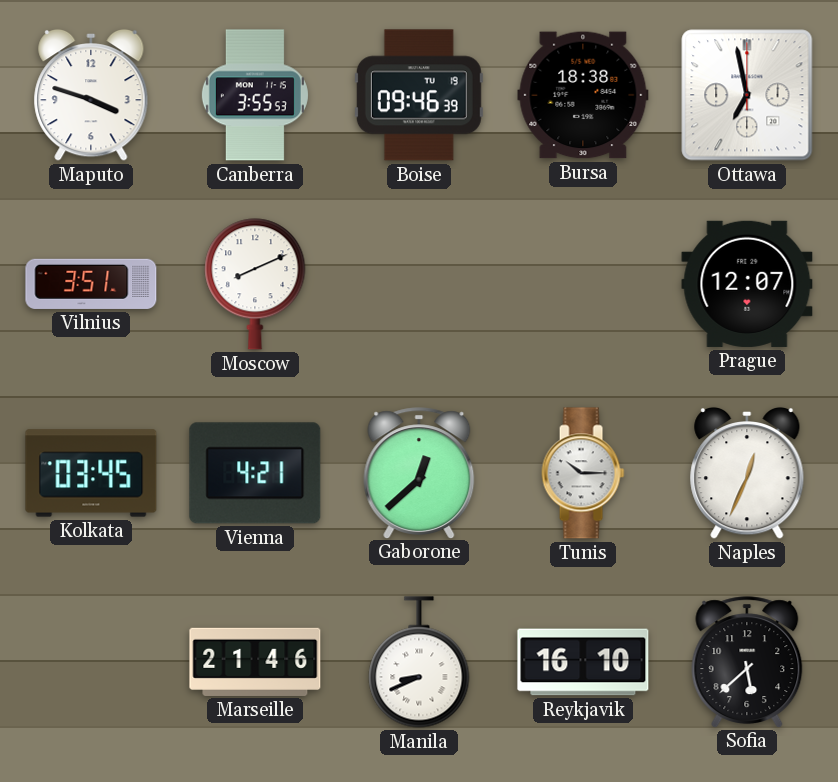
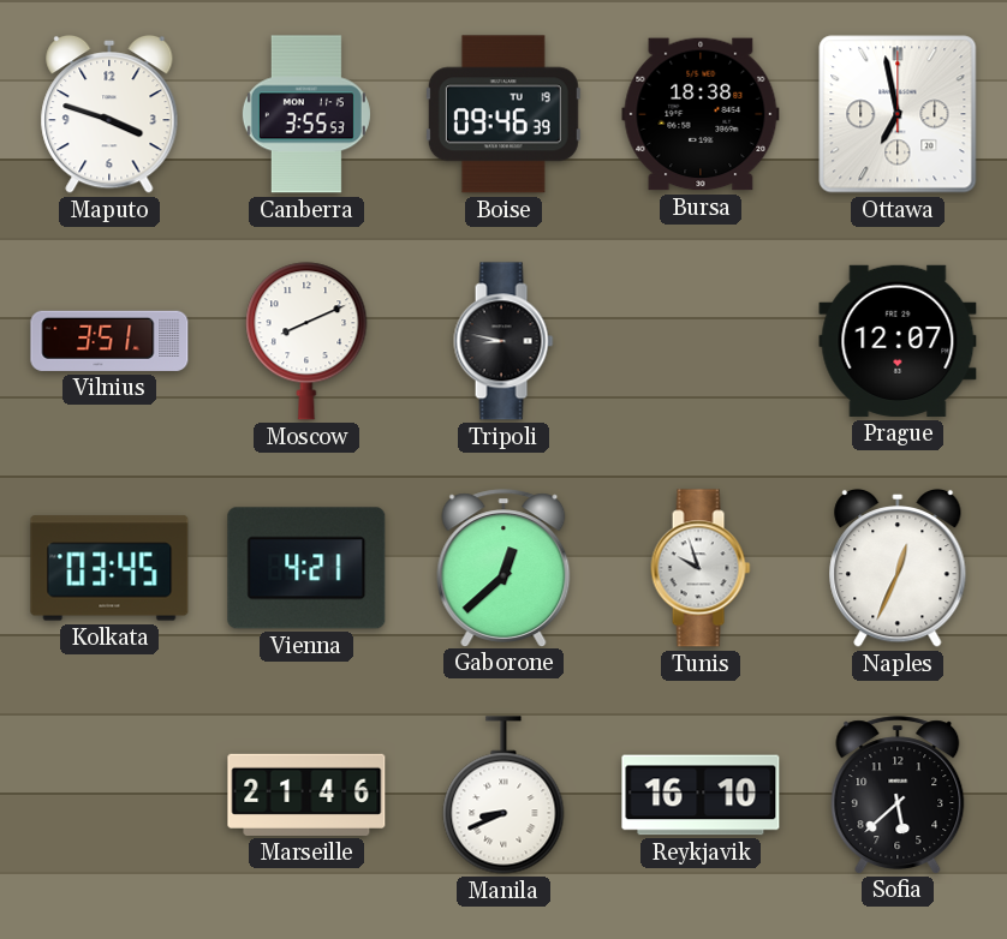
Tripoli: none -> 8:47 (503, 341)
Tunis: 10:15 -> 9:57 (701, 568)
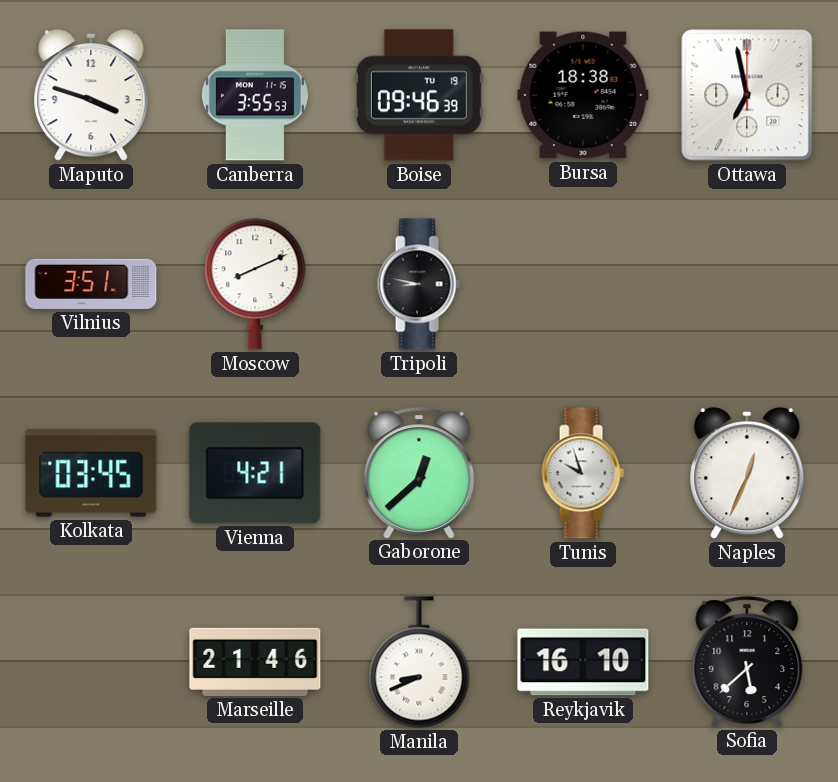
Prague: 12:07 -> none (898, 341)
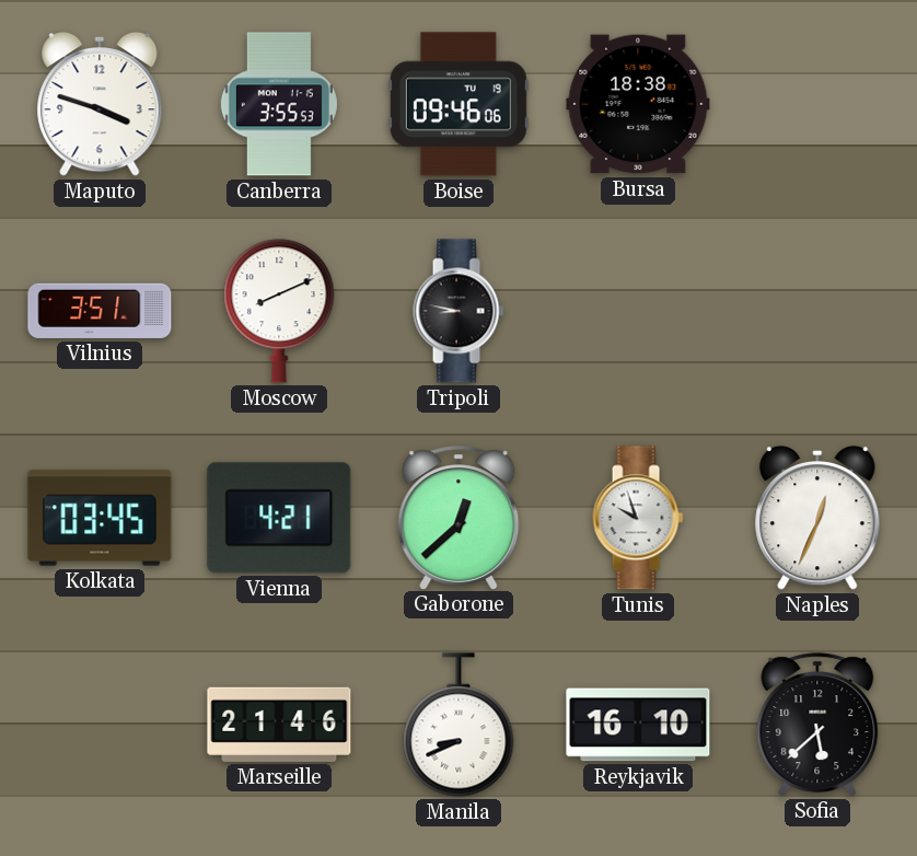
Boise: 09:46:39 -> 09:46:06 (458, 104)
Ottawa: 6:58 -> none (747, 95)
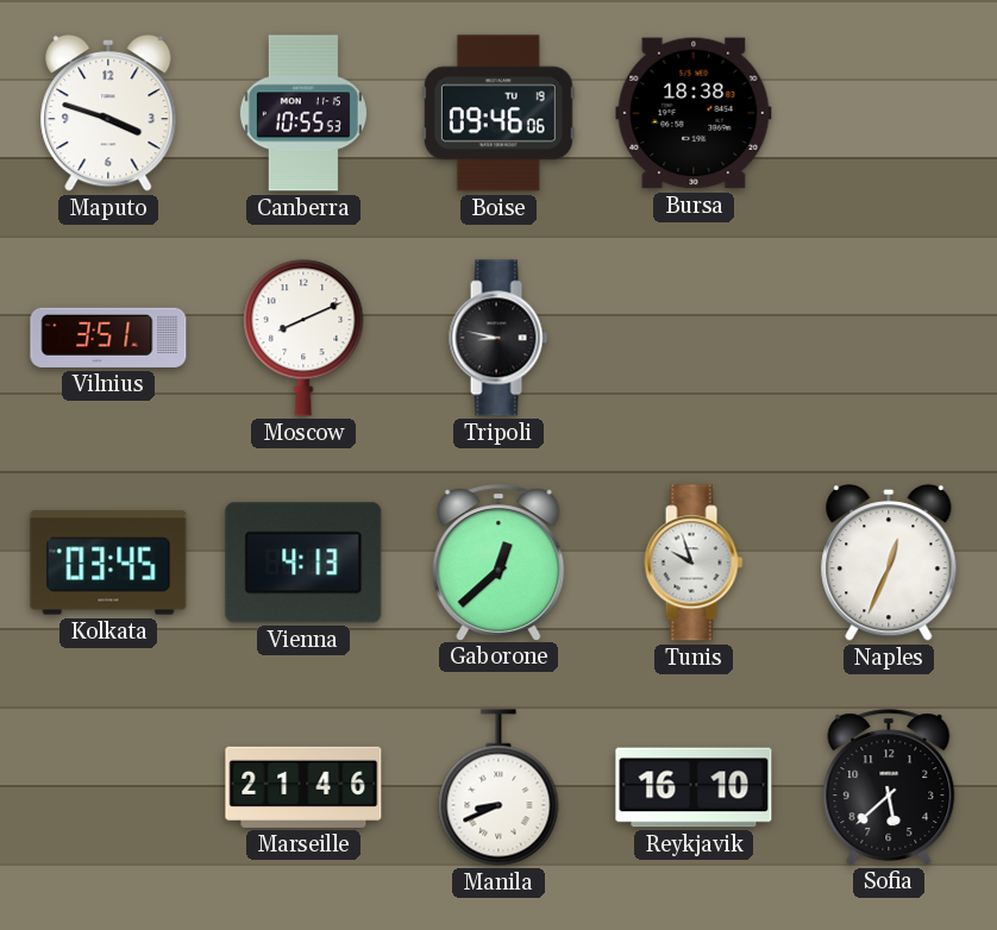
Canberra: 3:55 -> 10:55 (303, 113)
Vienna: 4:21 -> 4:13 (303, 563)
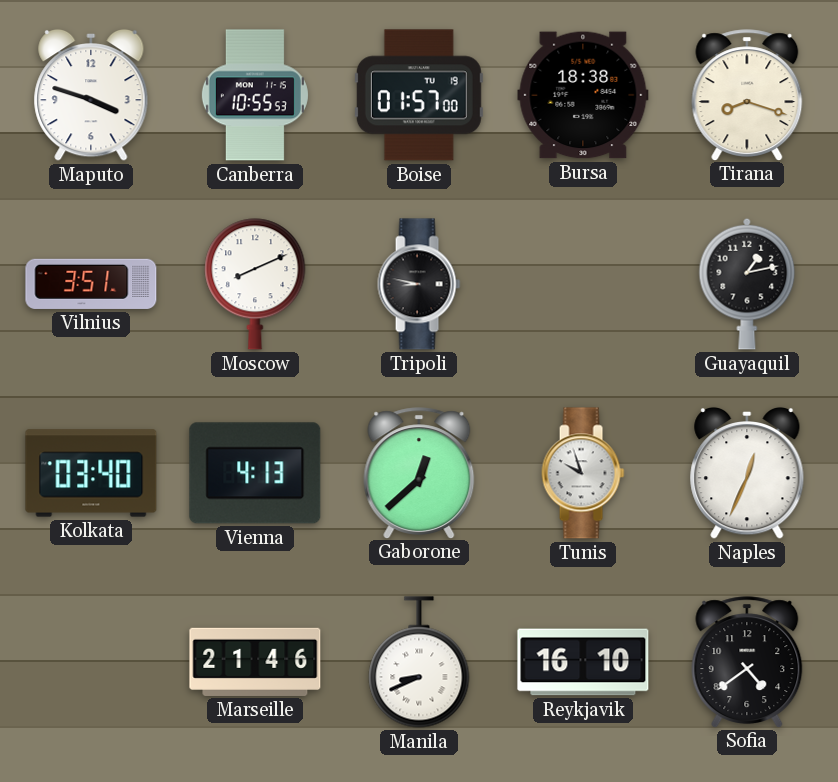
Boise: 09:46 -> 01:57 (419, 95)
Tirana: none -> 8:18 (747, 95)
Guayaquil: none -> 1:13 (747, 284)
Kolkata: 03:45 -> 03:40 (91, 473)
Sofia: 5:38 -> 4:39 (747, 662)
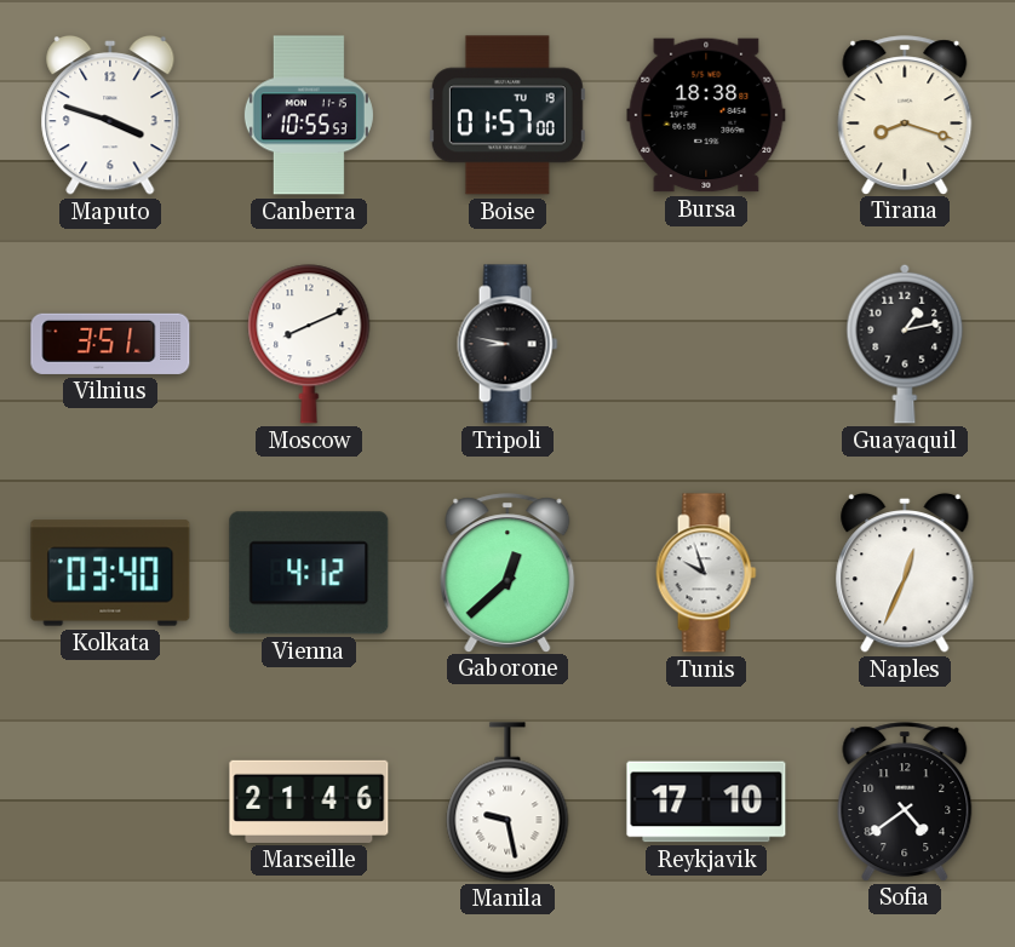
Vienna: 4:13 -> 4:12 (309, 573)
Manila: 8:41 -> 9:28 (508, 802)
Reykjavik: 16:10 -> 17:10 (706, 802)
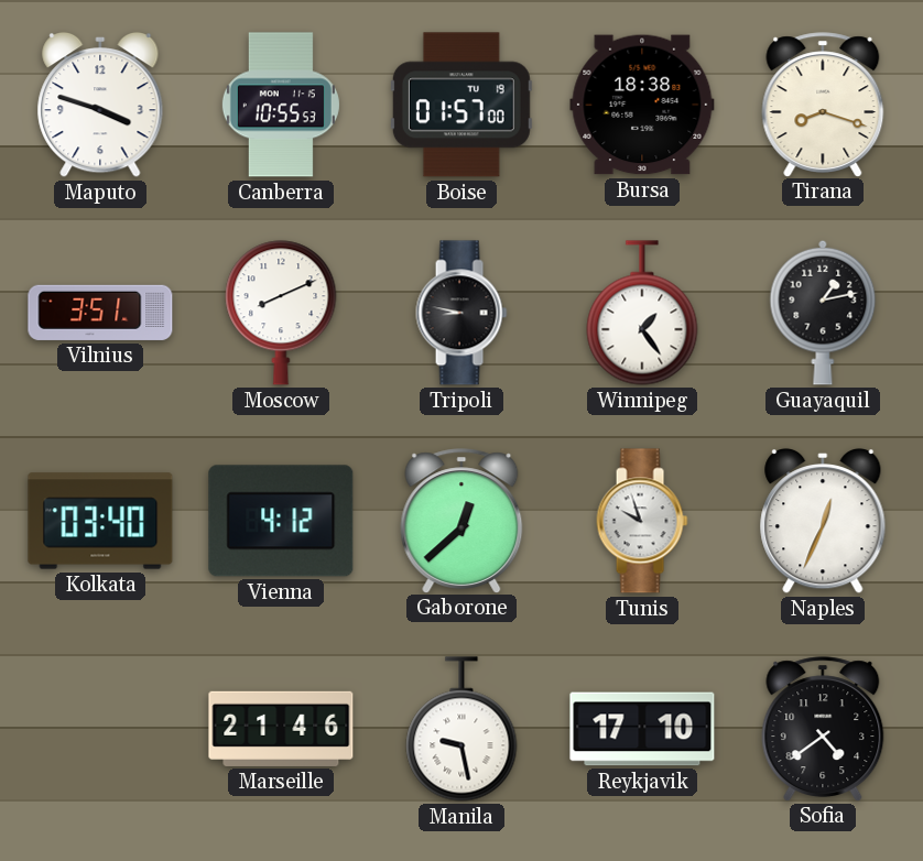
Winnipeg: none -> 1:24 (642, 313)
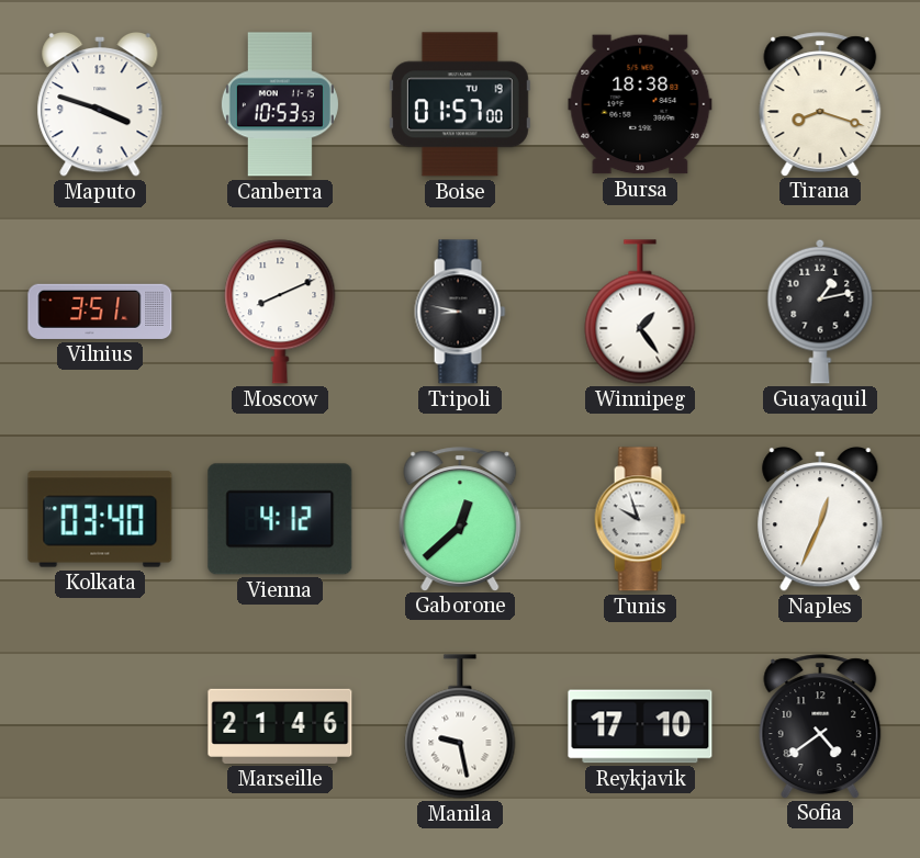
Canberra: 10:55 -> 10:53 (280, 104)
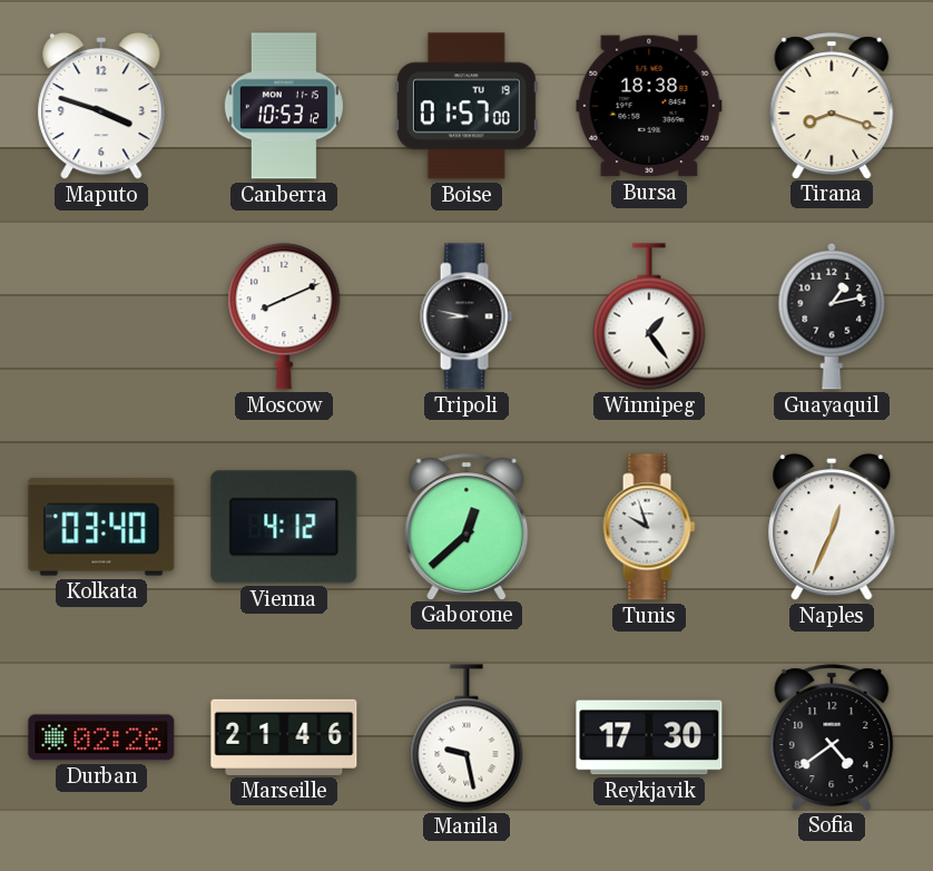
Canberra: 10:53:53 -> 10:53:12 (284, 106)
Vilnius: 3:51 -> none (100, 312)
Durban: none -> 02:26 (101, 737)
Reykjavik: 17:10 -> 17:30 (649, 737)
